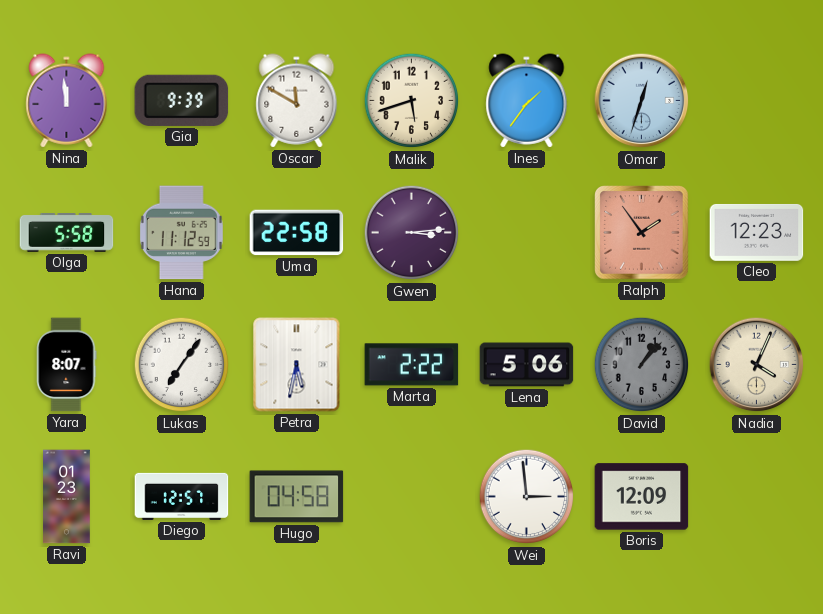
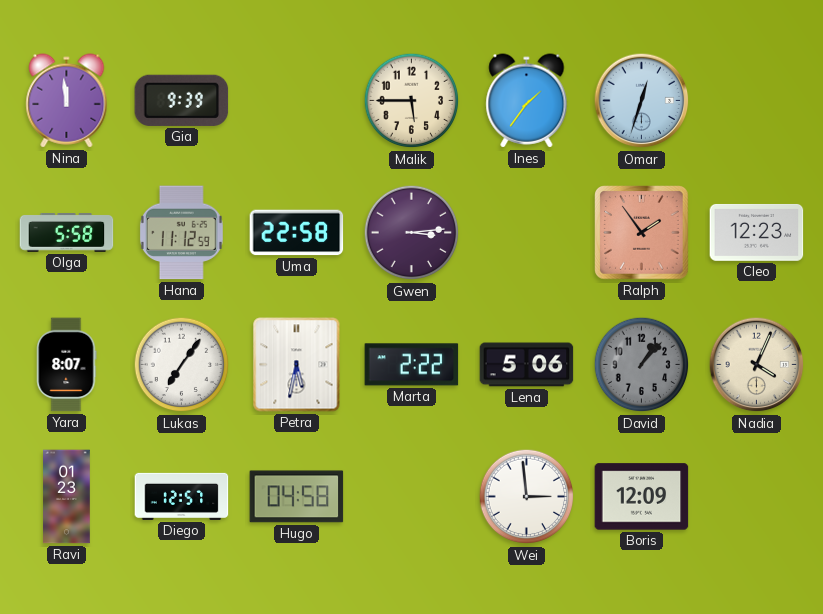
Oscar: 11:50 -> none (297, 101)
Malik: 5:42 -> 5:45 (412, 101)
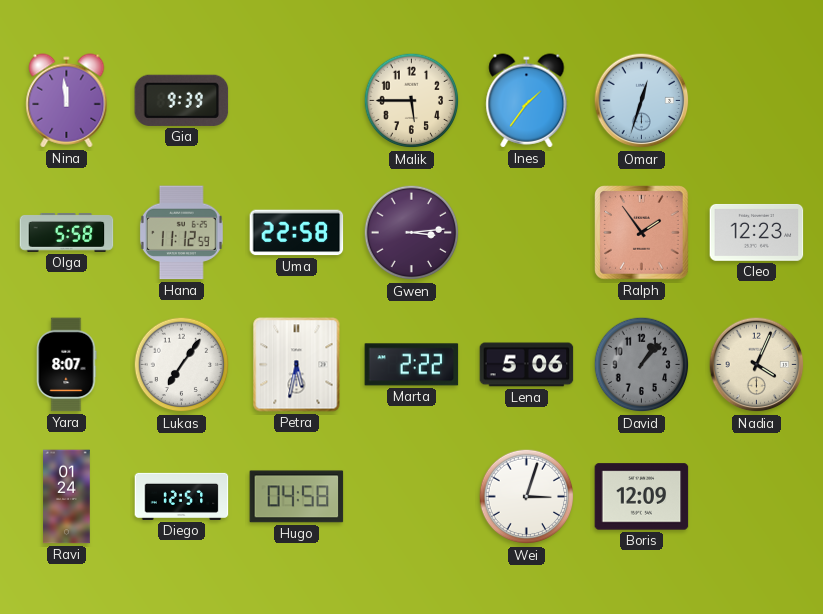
Ravi: 01:23 -> 01:24 (67, 497)
Wei: 2:59 -> 3:03 (527, 497)
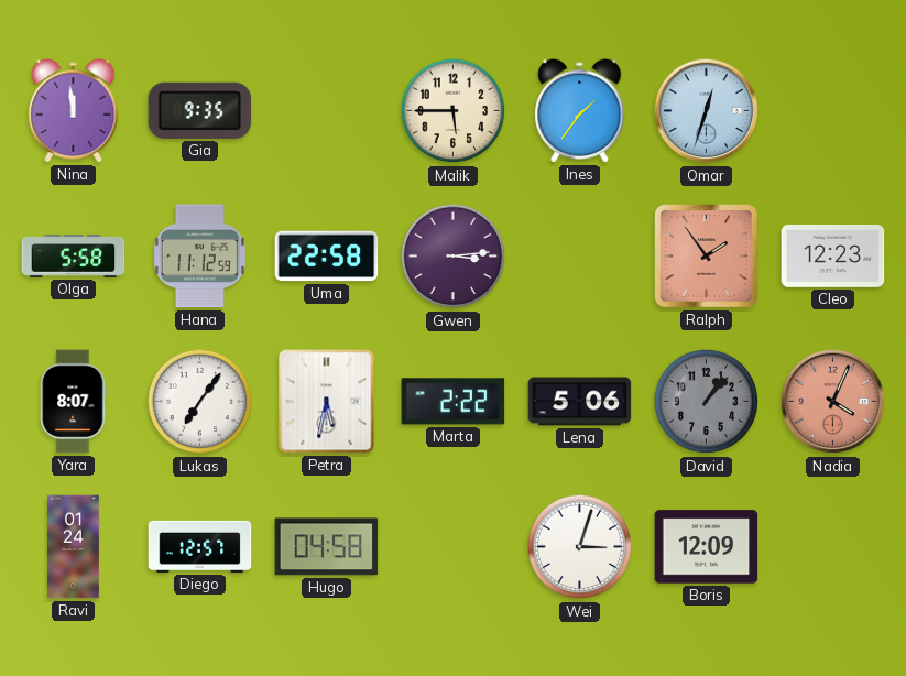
Gia: 9:39 -> 9:35 (200, 110)
Nadia dial: cream -> salmon (833, 402)
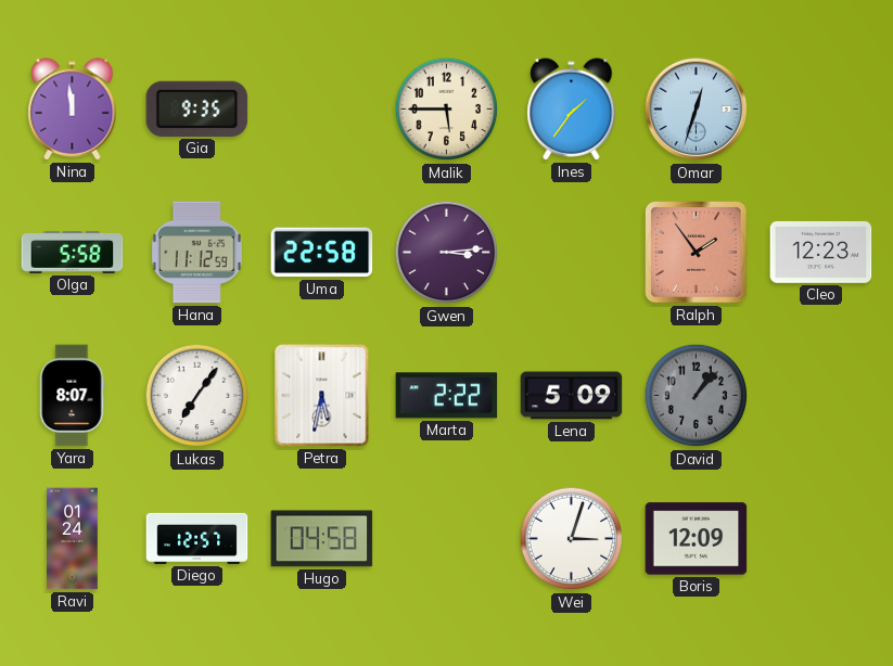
Lena: 5:06 -> 5:09 (572, 396)
Nadia: 4:04 -> none (833, 402)
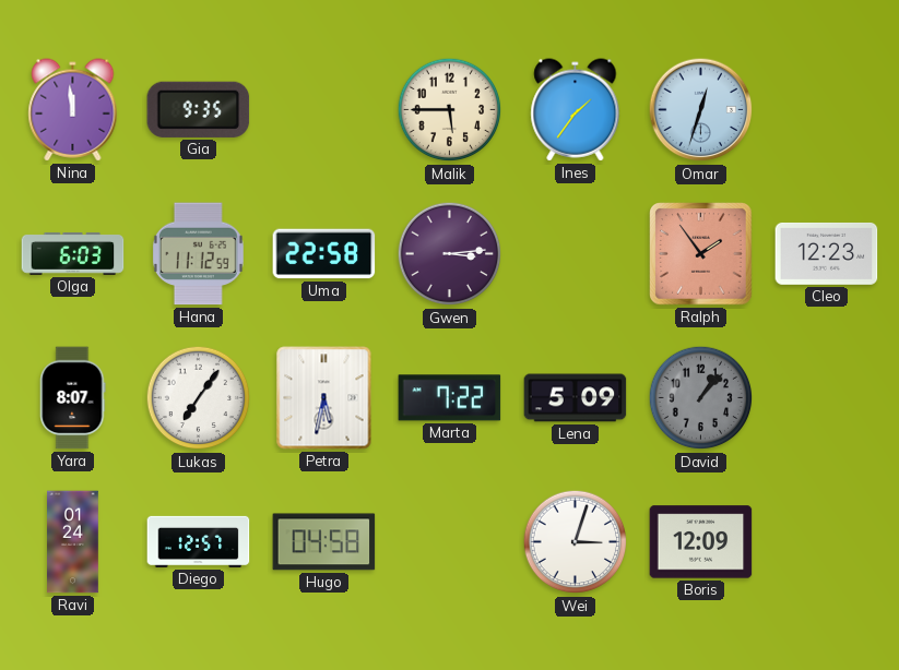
Olga: 5:58 -> 6:03 (73, 254)
Marta: 2:22 -> 7:22 (450, 398)
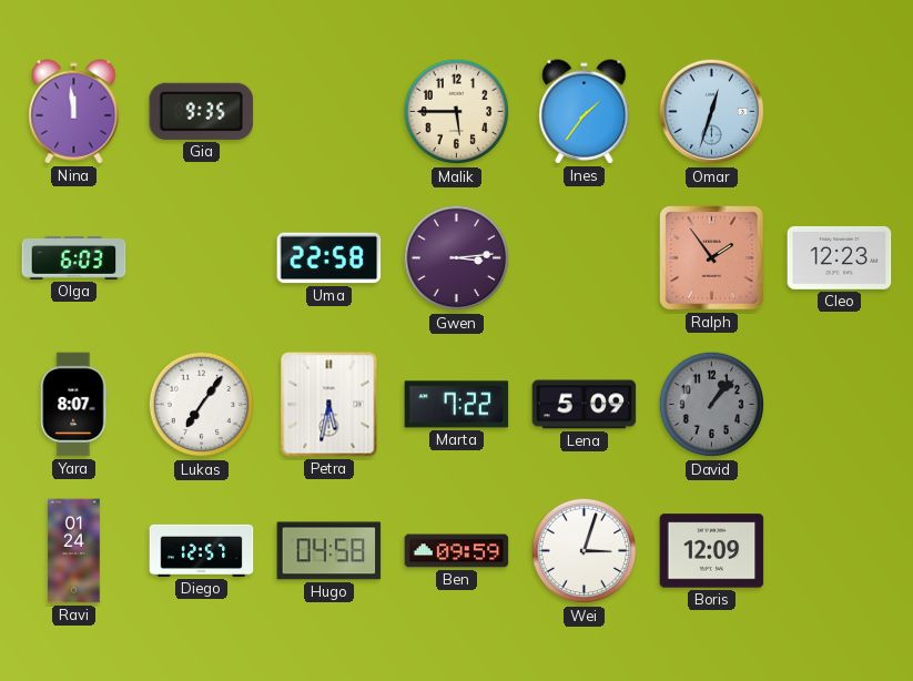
Hana: 11:12 -> none (198, 254)
Ben: none -> 09:59 (457, 551)
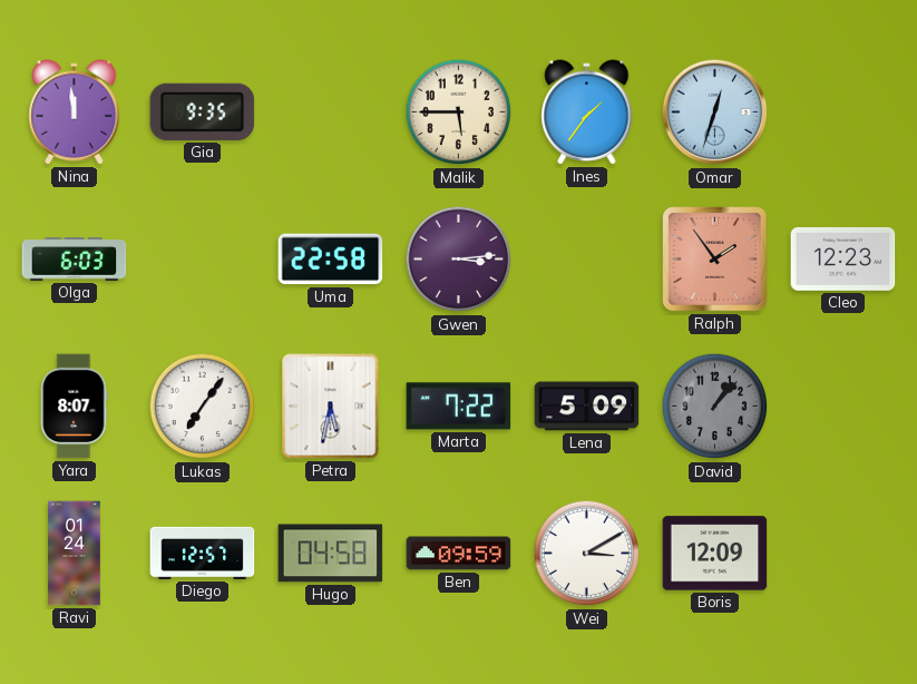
Wei: 3:03 -> 3:10 (587, 554)
